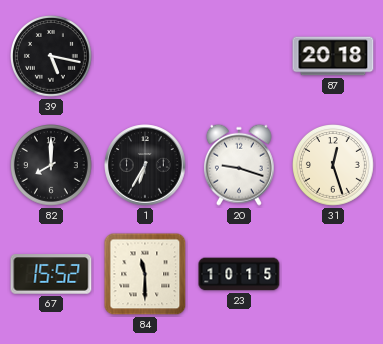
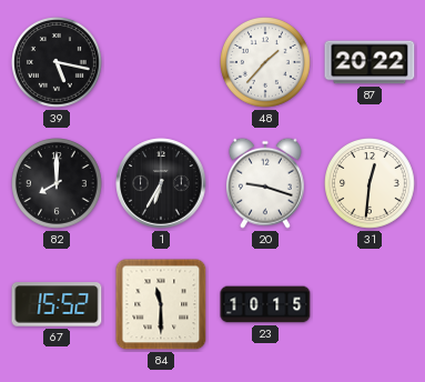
48: none -> 1:37 (266, 63)
87: 20:18 -> 20:22 (370, 62)
31: 12:27 -> 12:31 (371, 184)
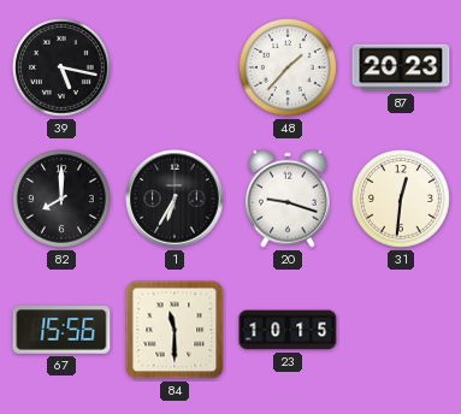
87: 20:22 -> 20:23 (401, 67)
67: 15:52 -> 15:56 (61, 330)
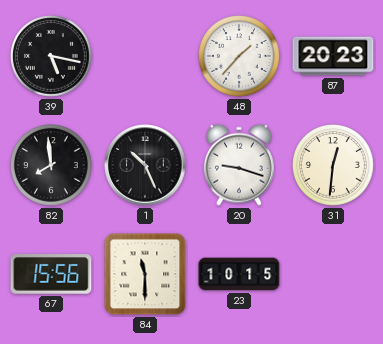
82: 8:00 -> 7:59 (52, 166)
1: 6:35 -> 10:26 (145, 165)
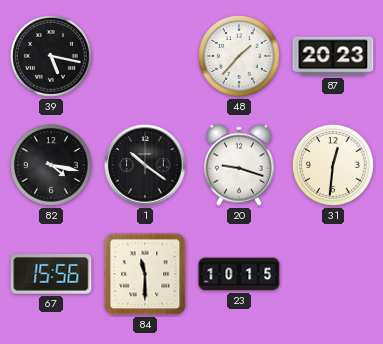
82: 7:59 -> 4:17 (52, 166)
1: 10:26 -> 10:21 (145, 165)
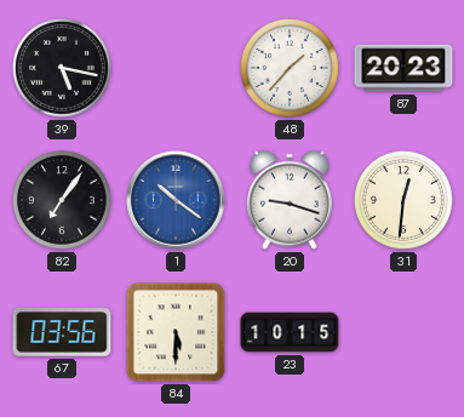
82: 4:17 -> 7:06 (63, 201)
1 dial: black -> blue (176, 200)
67: 15:56 -> 03:56 (62, 332)
84: 11:30 -> 5:30 (176, 332)
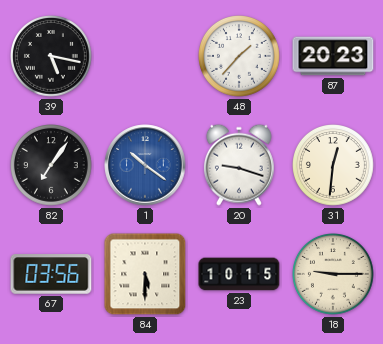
18: none -> 9:15 (334, 275)
